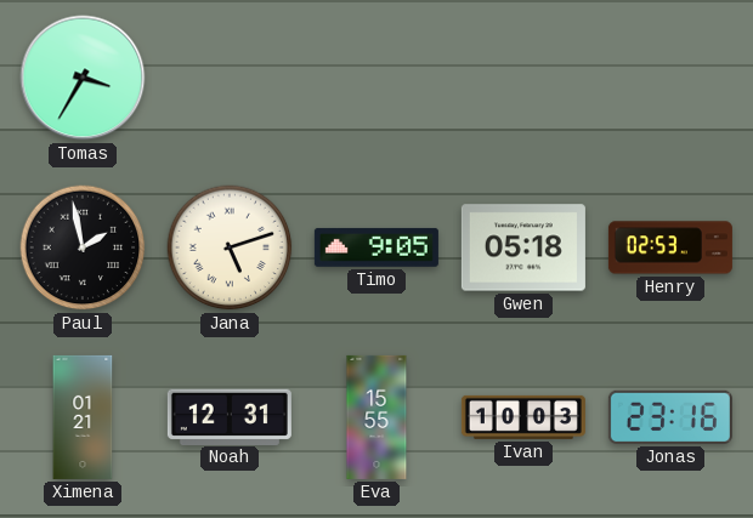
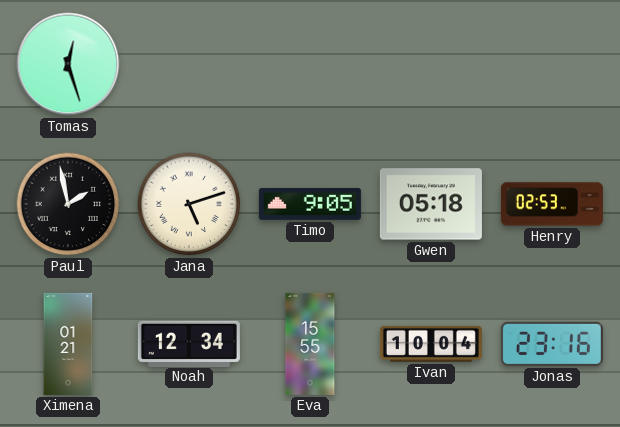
Tomas: 3:35 -> 12:27 (68, 64)
Noah: 12:31 -> 12:34 (189, 343)
Ivan: 10:03 -> 10:04 (431, 344)
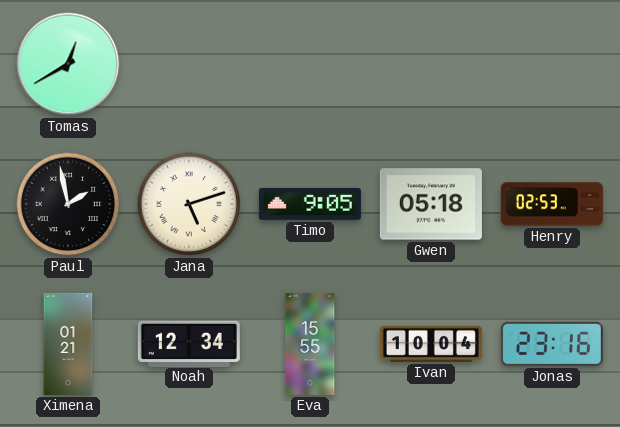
Tomas: 12:27 -> 12:40 (68, 64)
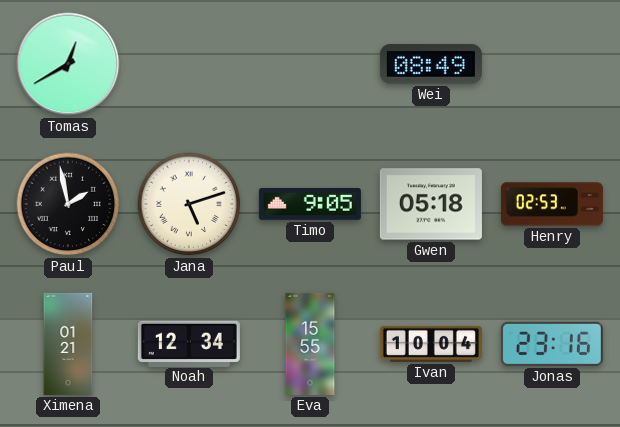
Wei: none -> 08:49 (431, 64)
